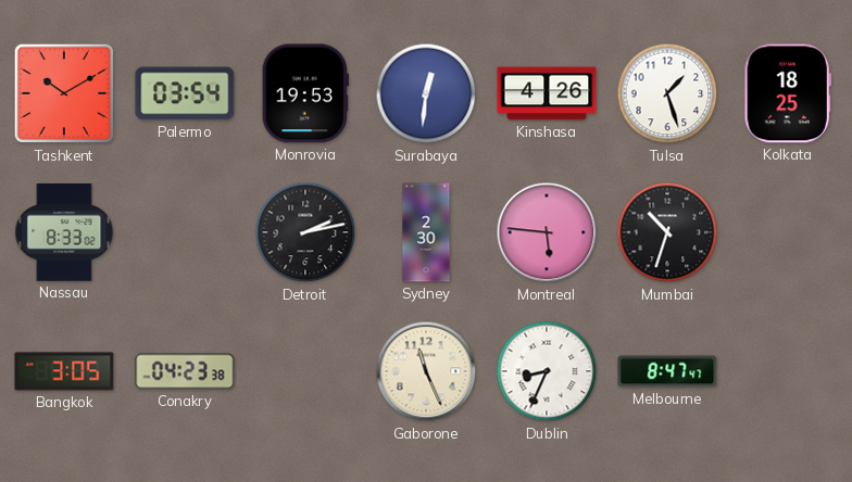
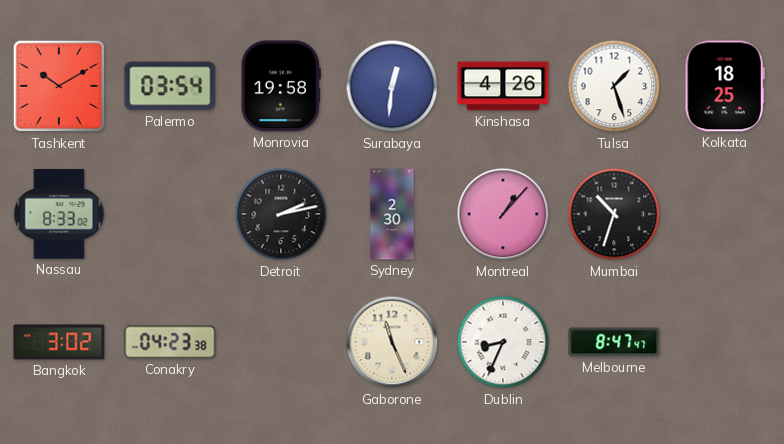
Monrovia: 19:53 -> 19:58 (281, 86)
Montreal: 5:46 -> 1:07 (503, 214)
Bangkok: 3:05 -> 3:02 (59, 342)
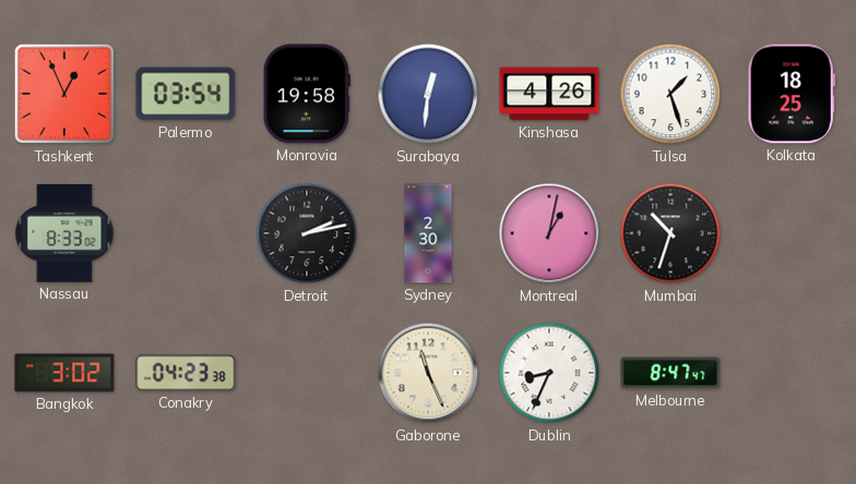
Tashkent: 10:10 -> 12:56 (64, 94)
Montreal: 1:07 -> 1:02 (549, 233)
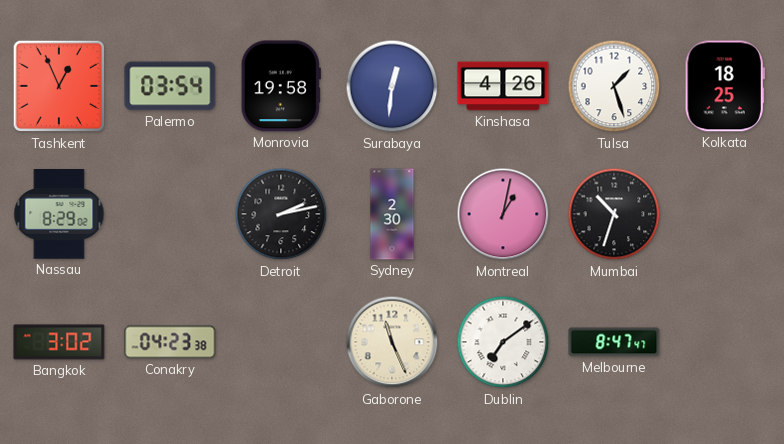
Nassau: 8:33 -> 8:29 (59, 214)
Dublin: 8:34 -> 7:09 (503, 342)
